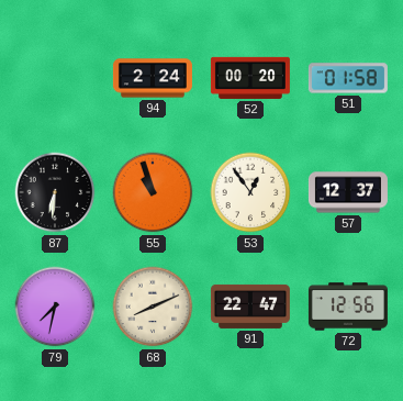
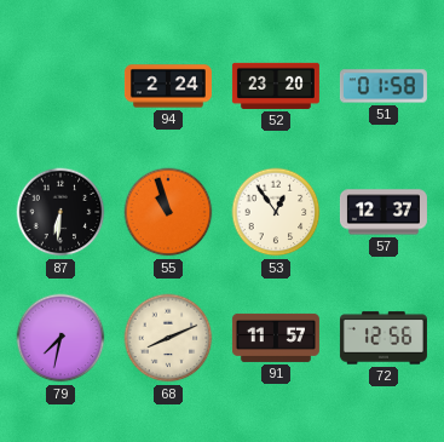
52: 00:20 -> 23:20 (276, 86)
91: 22:47 -> 11:57 (276, 338)
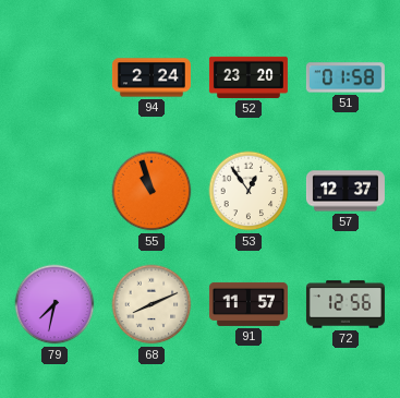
87: 6:31 -> none (60, 212)
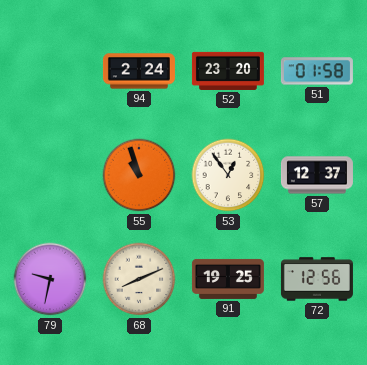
79: 7:32 -> 9:32 (50, 279)
91: 11:57 -> 19:25 (228, 279)
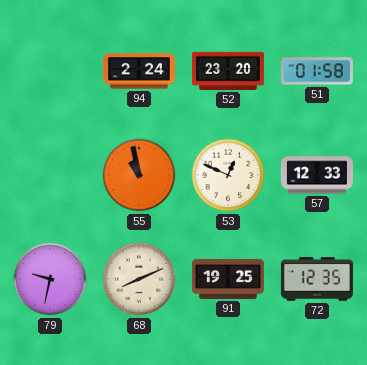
55: 10:57 -> 10:58 (139, 175)
53: 12:54 -> 12:49 (228, 175)
57: 12:37 -> 12:33 (317, 175)
72: 12:56 -> 12:35 (317, 279)
